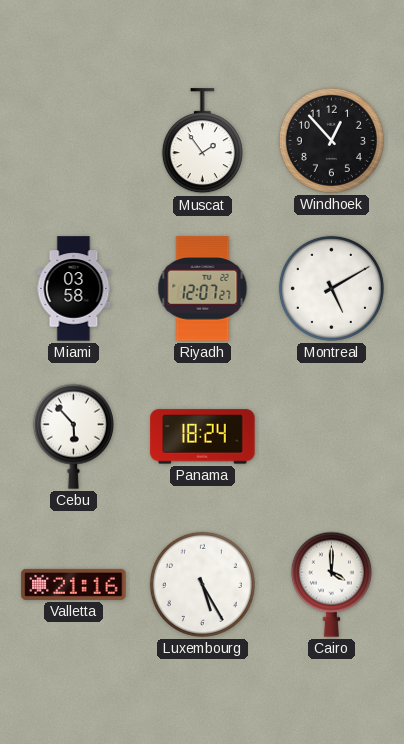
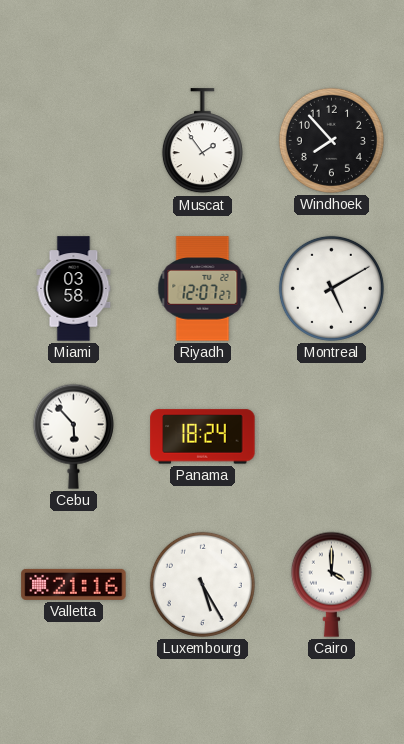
Windhoek: 12:53 -> 7:53 (331, 140)
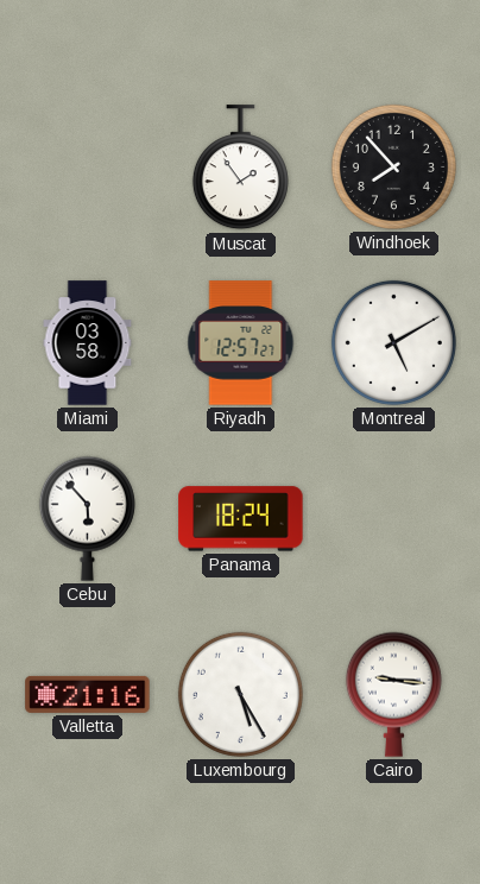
Riyadh: 12:07 -> 12:57 (241, 343)
Cairo: 4:00 -> 9:16 (393, 694)
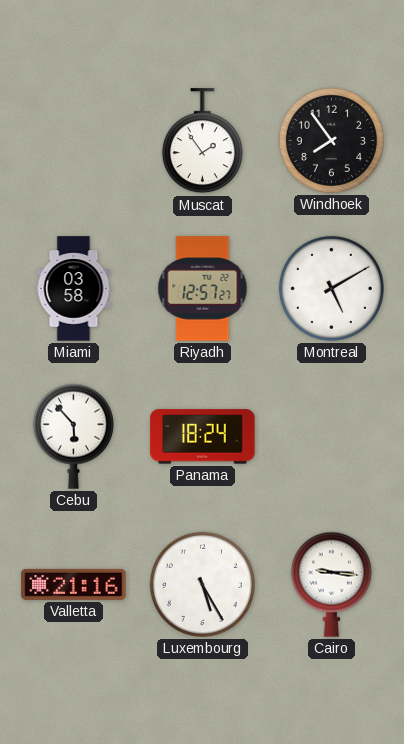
Windhoek: 7:53 -> 7:54 (331, 140)
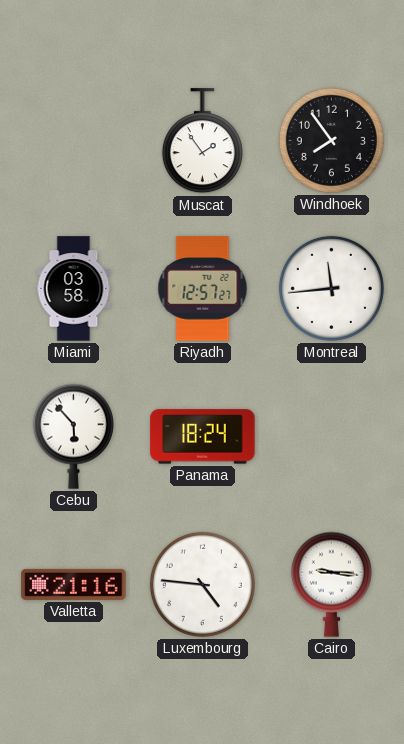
Montreal: 5:10 -> 11:44 (331, 288)
Luxembourg: 5:25 -> 4:46 (202, 584)
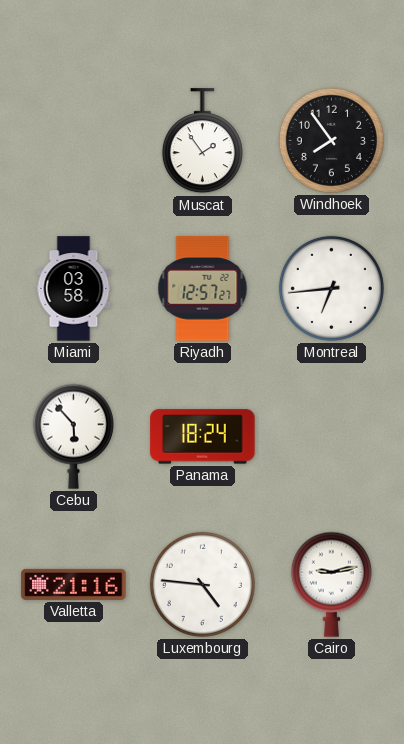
Montreal: 11:44 -> 6:44 (331, 288)
Cairo: 9:16 -> 9:13 (331, 584)
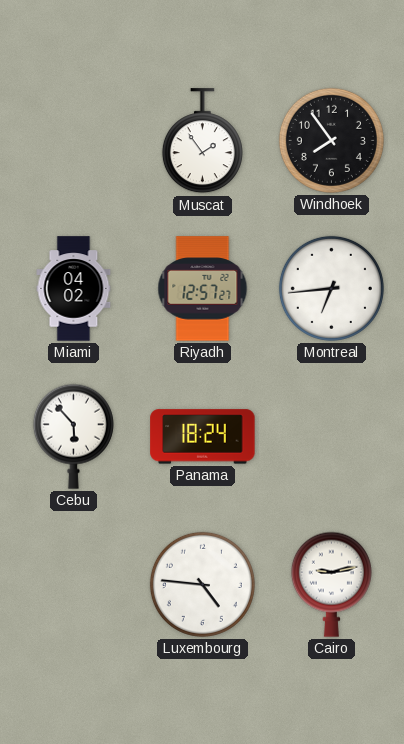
Miami: 03:58 -> 04:02 (74, 289)
Valletta: 21:16 -> none (74, 584)
